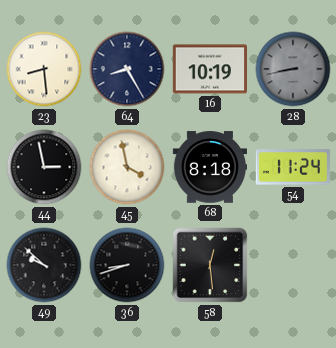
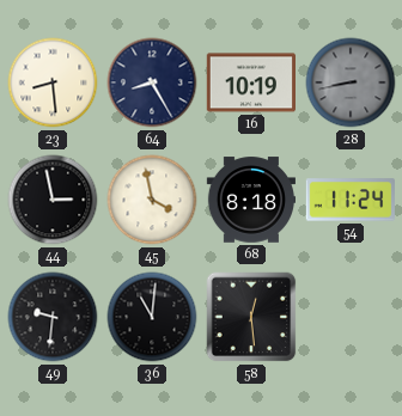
49: 9:52 -> 9:31 (53, 317)
36: 8:42 -> 11:01 (152, 317)
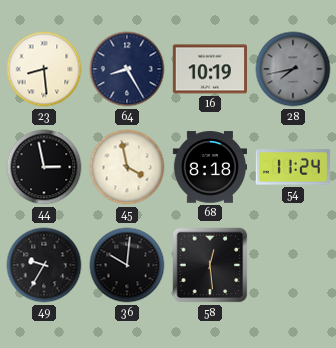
28: 8:43 -> 7:43 (293, 69)
49: 9:31 -> 9:35 (44, 265)
36: 11:01 -> 10:01 (127, 265)
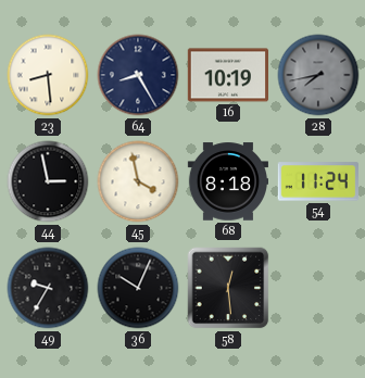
36: 10:01 -> 10:04 (138, 288)
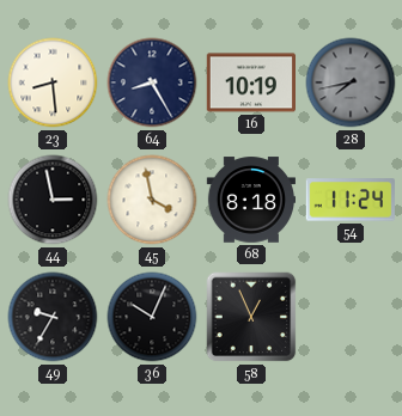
58: 12:29 -> 12:56 (251, 317)
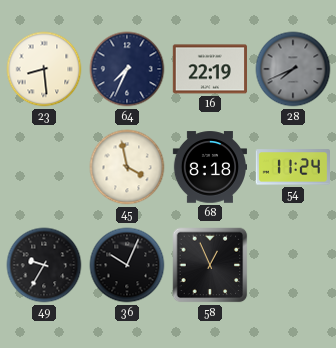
64: 8:25 -> 7:34 (127, 69)
16: 10:19 -> 22:19 (209, 69)
28: 7:43 -> 7:41 (293, 69)
44: 2:58 -> none (53, 200)
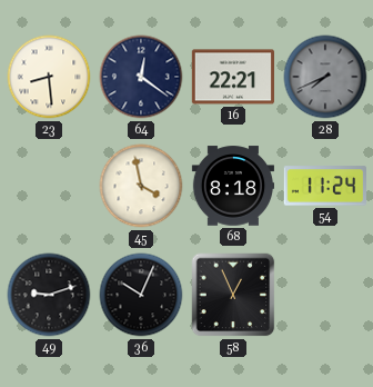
64: 7:34 -> 12:21 (141, 77)
16: 22:19 -> 22:21 (232, 77)
49: 9:35 -> 9:12 (49, 295)
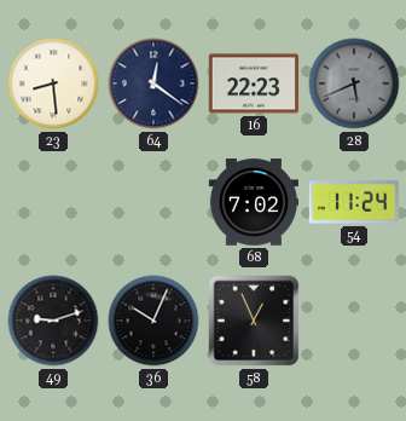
16: 22:21 -> 22:23 (253, 83)
28: 7:41 -> 5:41 (354, 83)
45: 3:58 -> none (141, 186)
68: 8:18 -> 7:02 (254, 202)
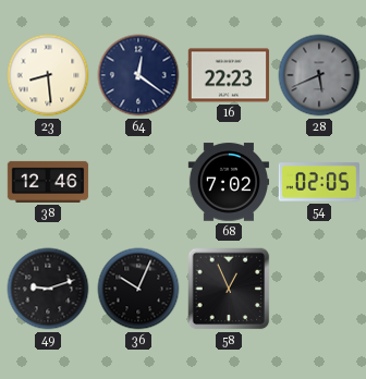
38: none -> 12:46 (48, 182)
54: 11:24 -> 02:05 (318, 182)
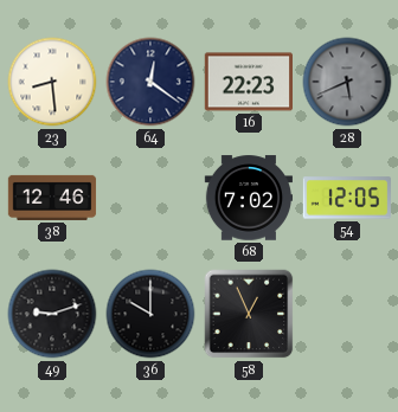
54: 02:05 -> 12:05 (346, 198)
36: 10:04 -> 10:00 (150, 314)
